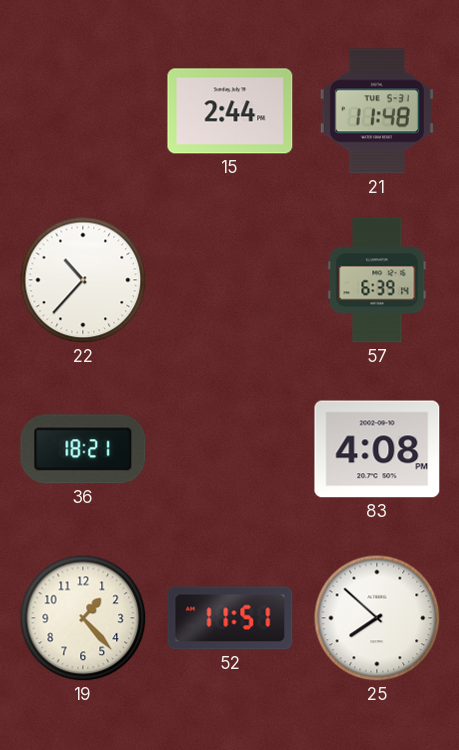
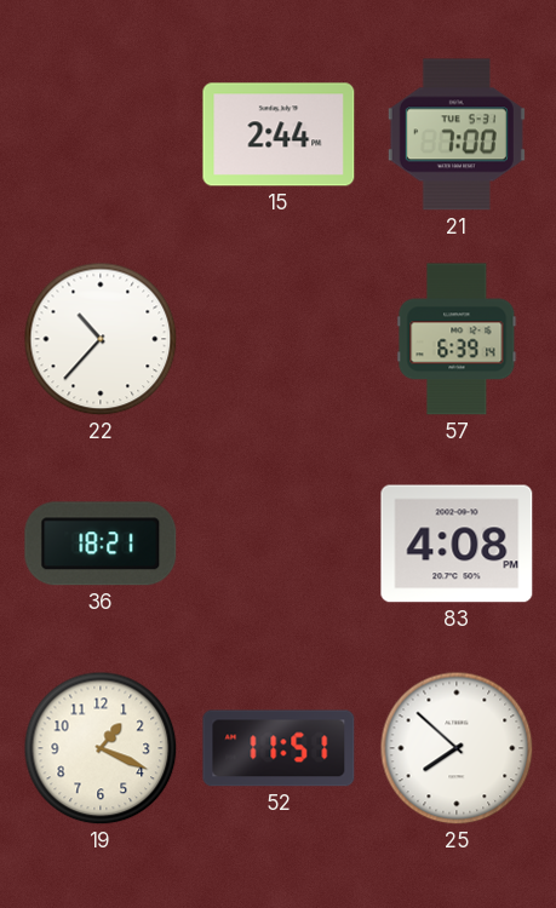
21: 11:48 -> 7:00 (457, 134)
19: 1:23 -> 1:19 (101, 748)
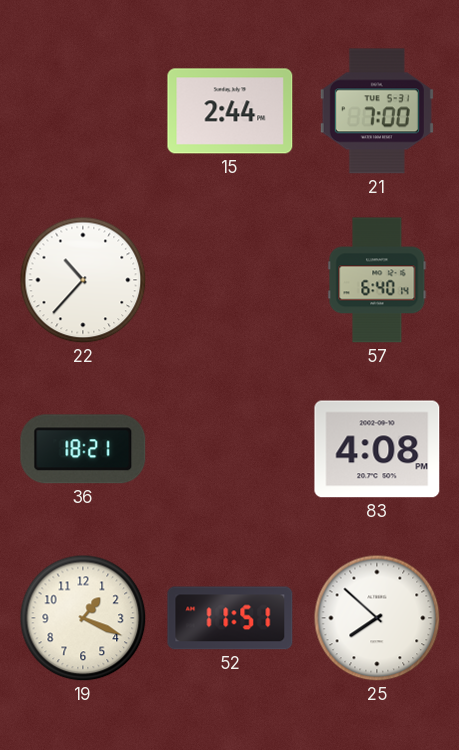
57: 6:39 -> 6:40 (377, 280)
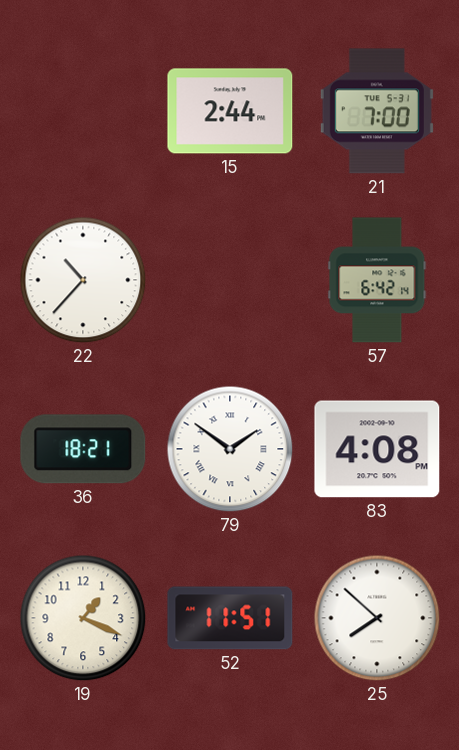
57: 6:40 -> 6:42 (377, 280)
79: none -> 1:51 (230, 449)
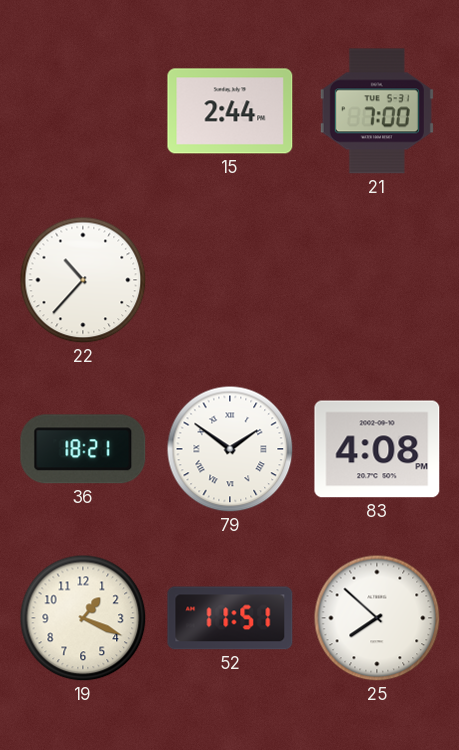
57: 6:42 -> none (377, 280)
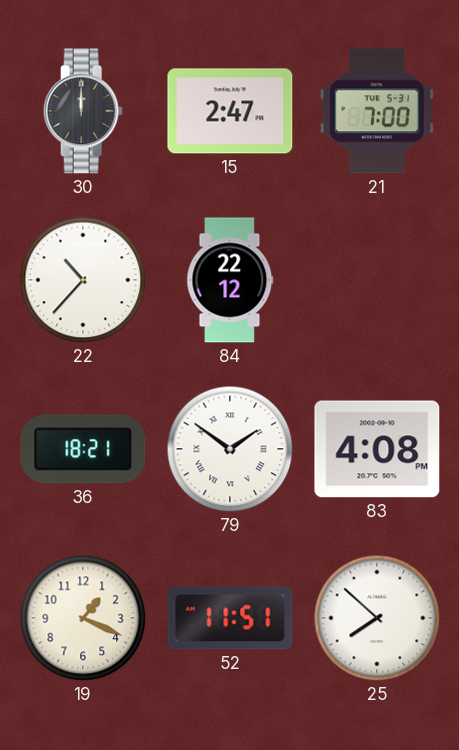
30: none -> 12:00 (83, 111)
15: 2:44 -> 2:47 (230, 111)
84: none -> 22:12 (230, 280)
